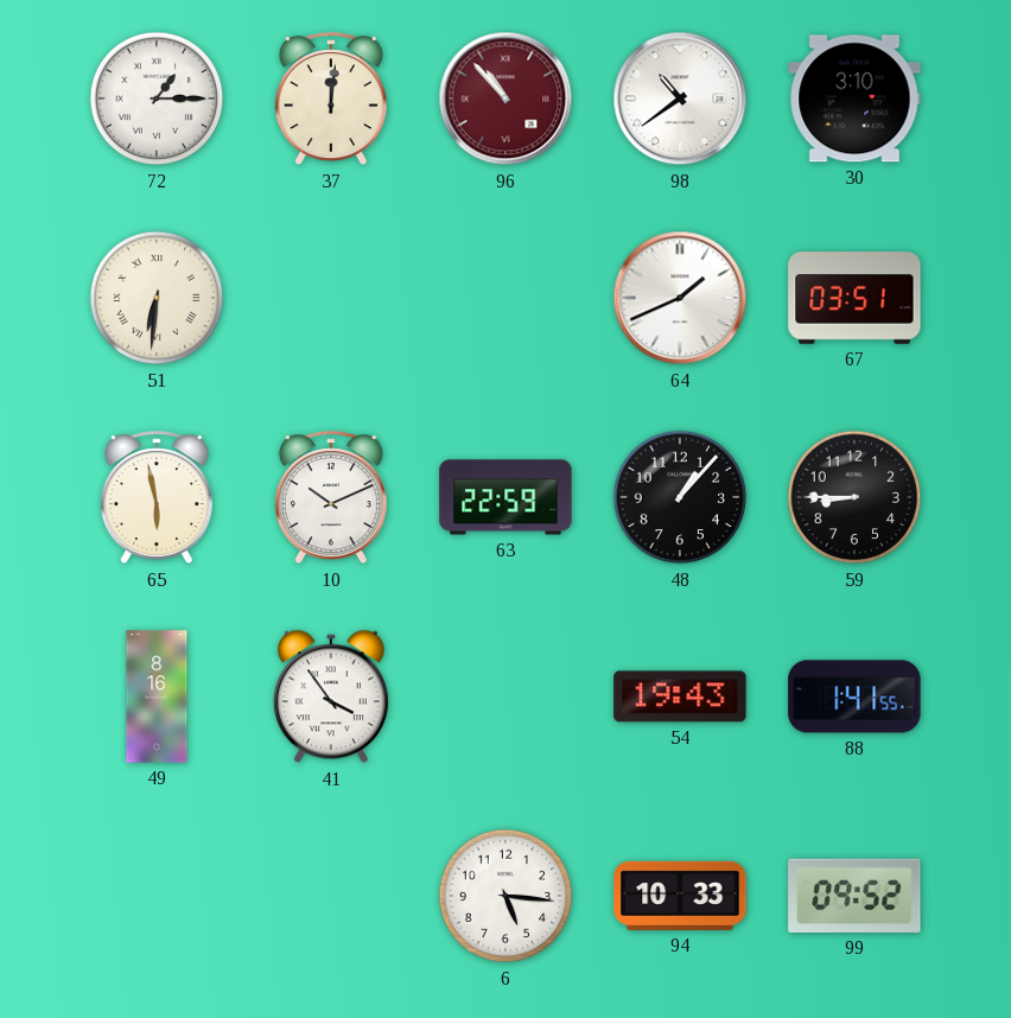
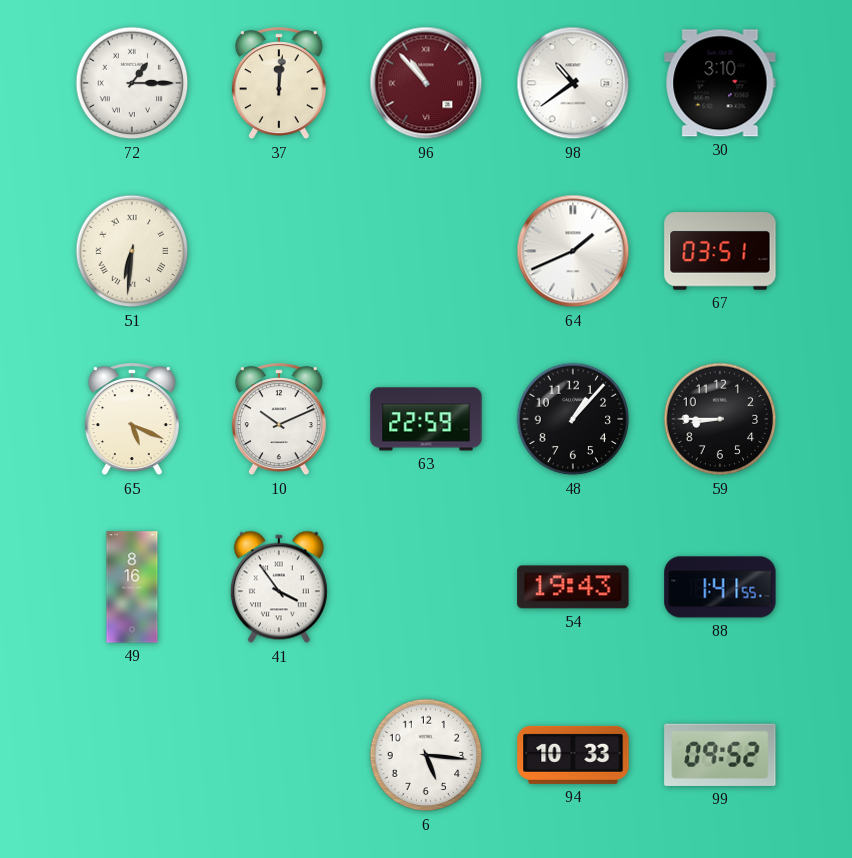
65: 5:58 -> 5:19 (132, 420)
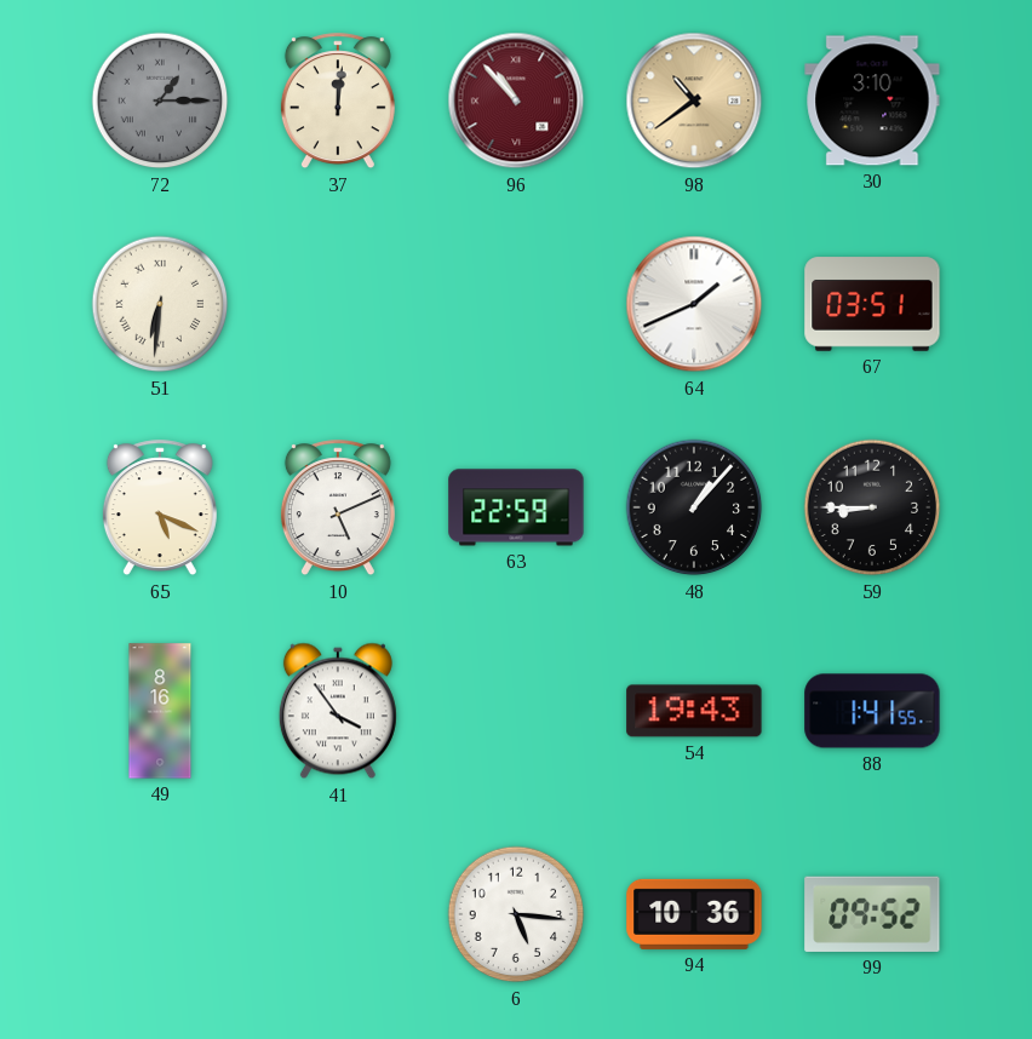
72 dial: white -> grey (160, 101)
98 dial: white -> champagne (694, 101)
10: 10:11 -> 5:11 (338, 509)
94: 10:33 -> 10:36 (694, 914)
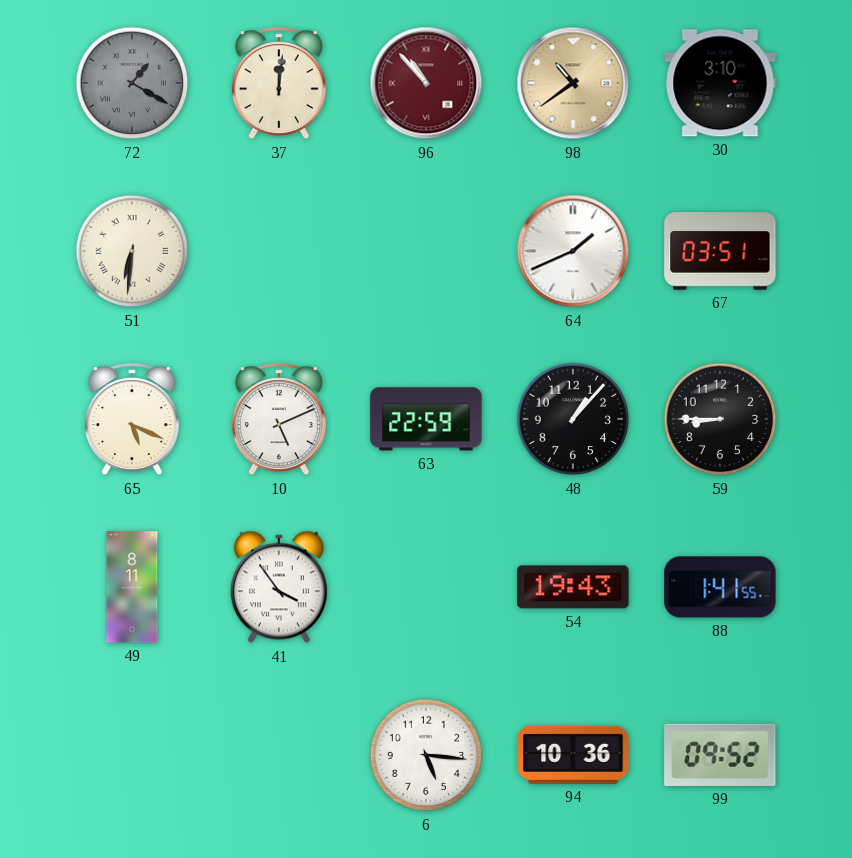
72: 1:15 -> 1:20 (132, 83)
49: 8:16 -> 8:11 (132, 587)
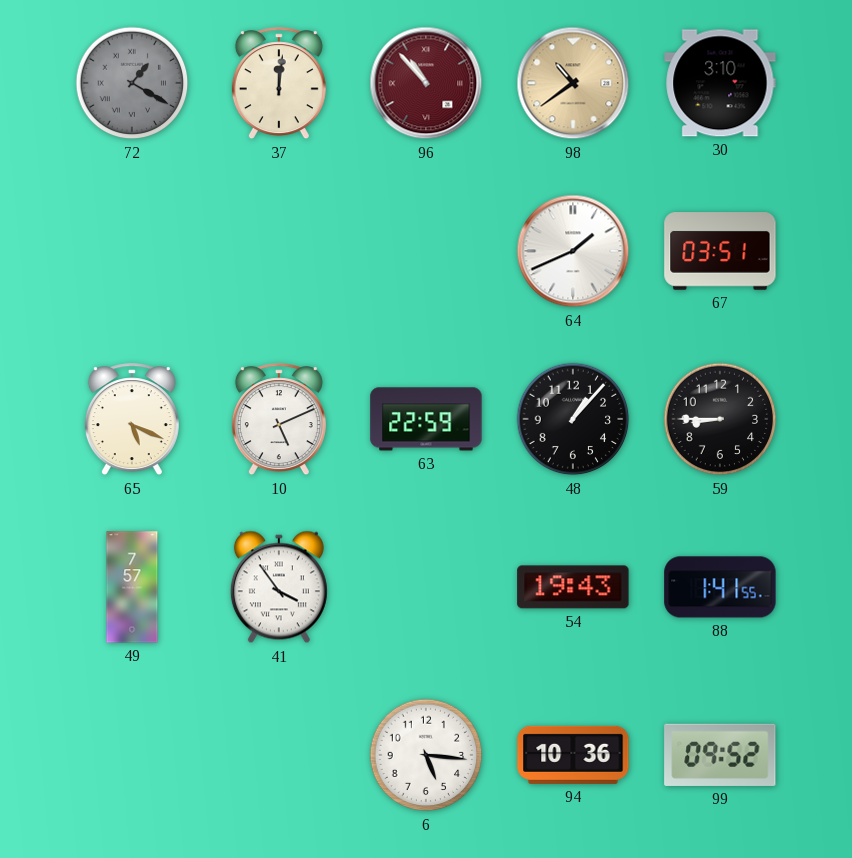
51: 6:31 -> none (132, 251)
49: 8:11 -> 7:57 (132, 587)
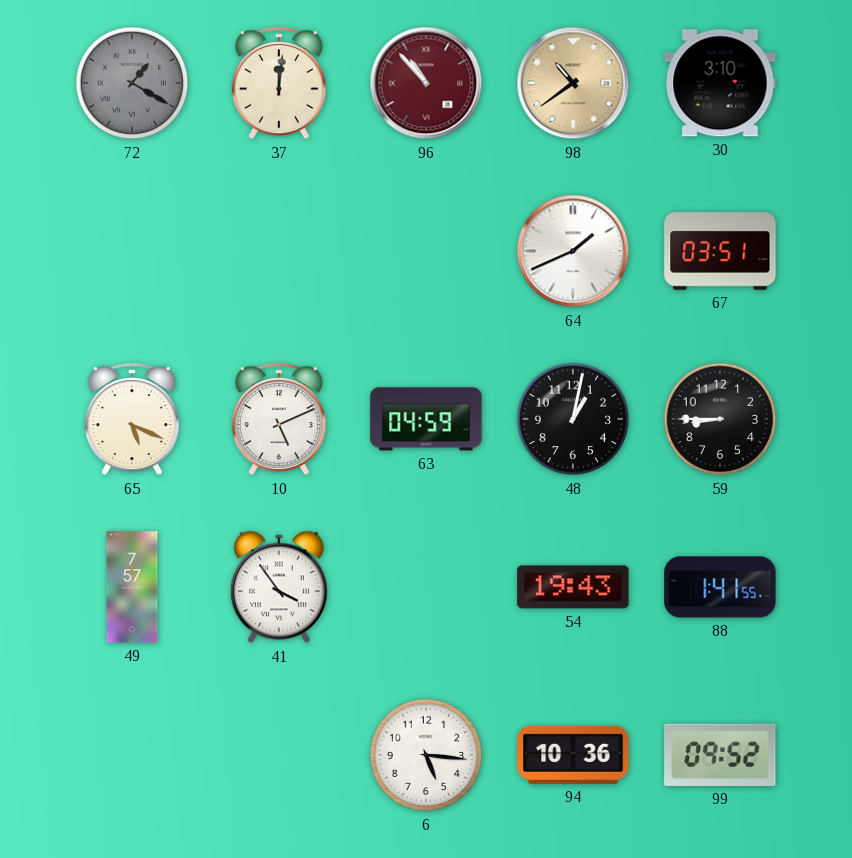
63: 22:59 -> 04:59 (426, 419)
48: 1:07 -> 1:02 (573, 419)
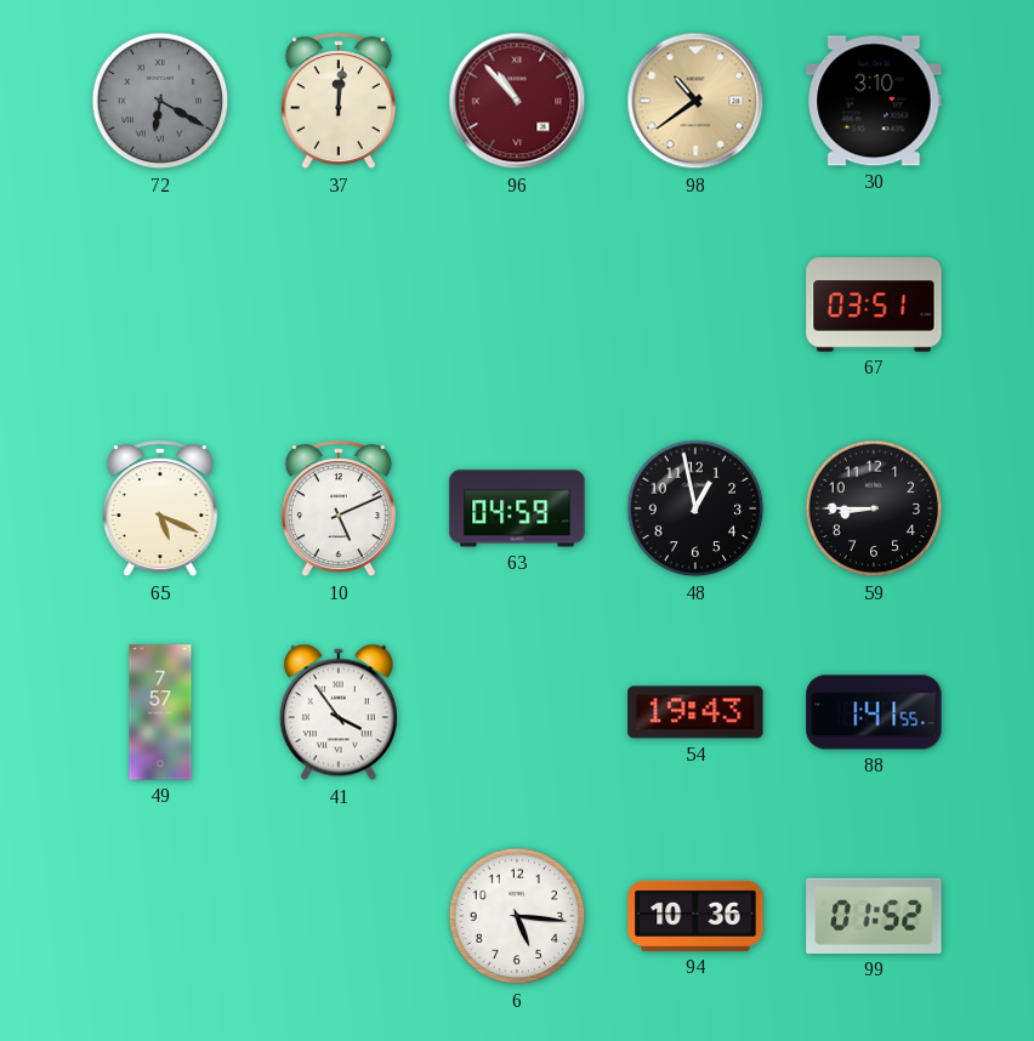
72: 1:20 -> 6:20 (160, 101)
64: 1:41 -> none (573, 251)
48: 1:02 -> 12:58 (695, 508)
99: 09:52 -> 01:52 (874, 916)
